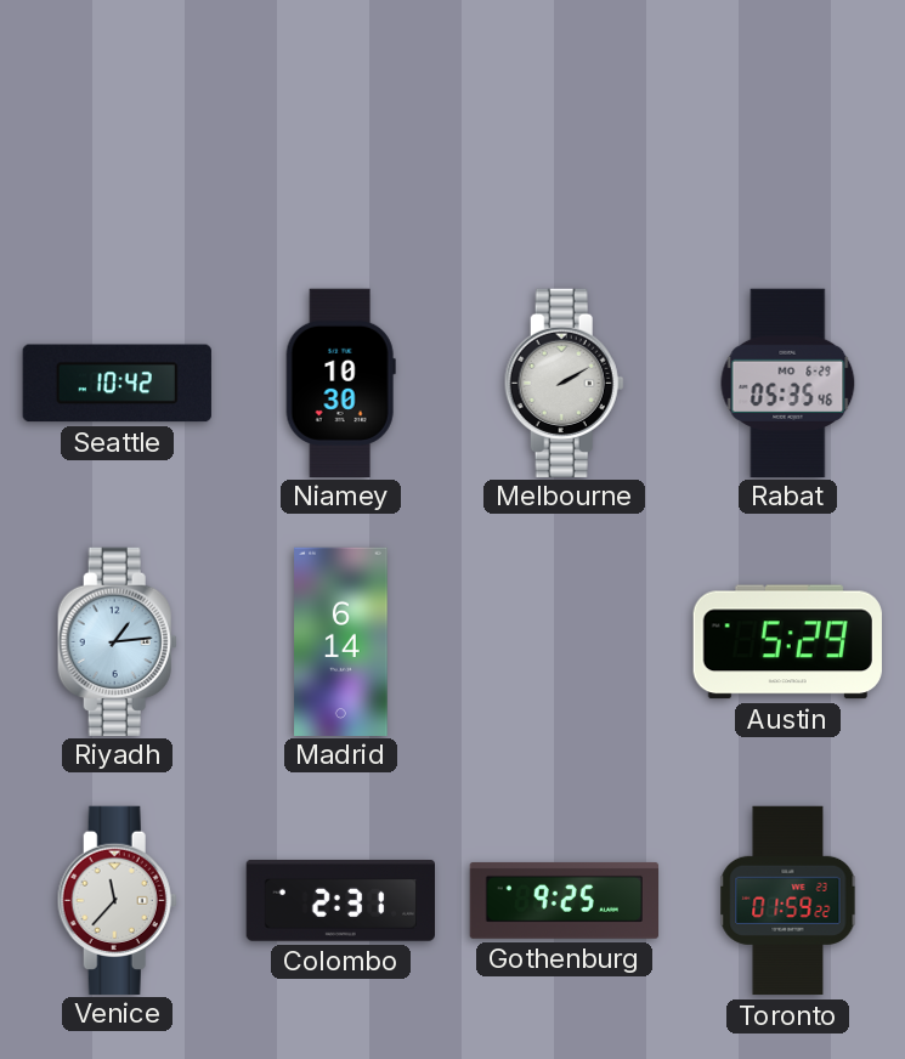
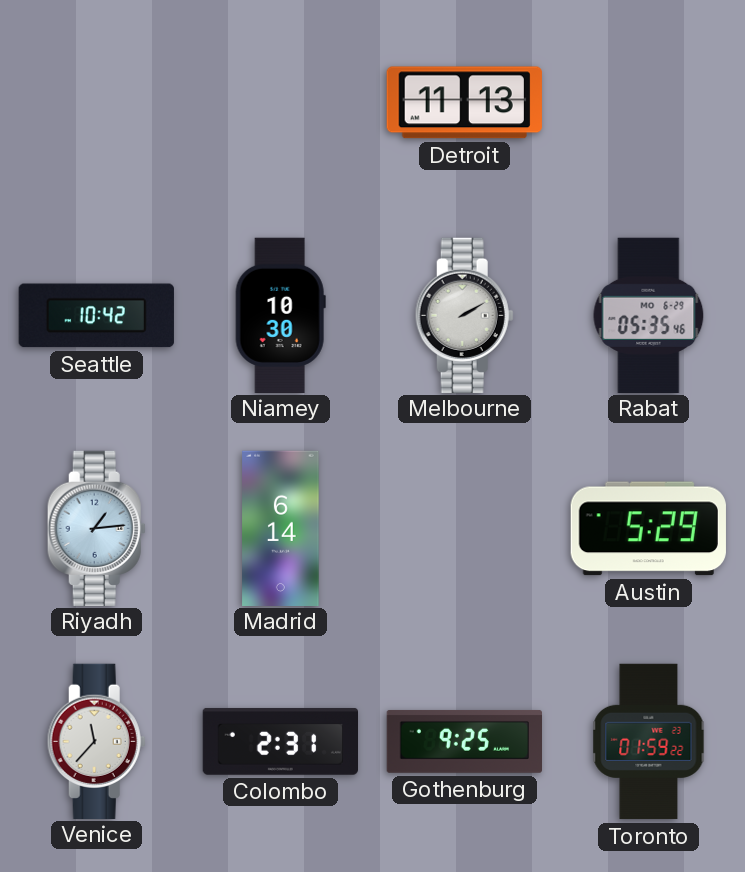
Detroit: none -> 11:13 (464, 103)
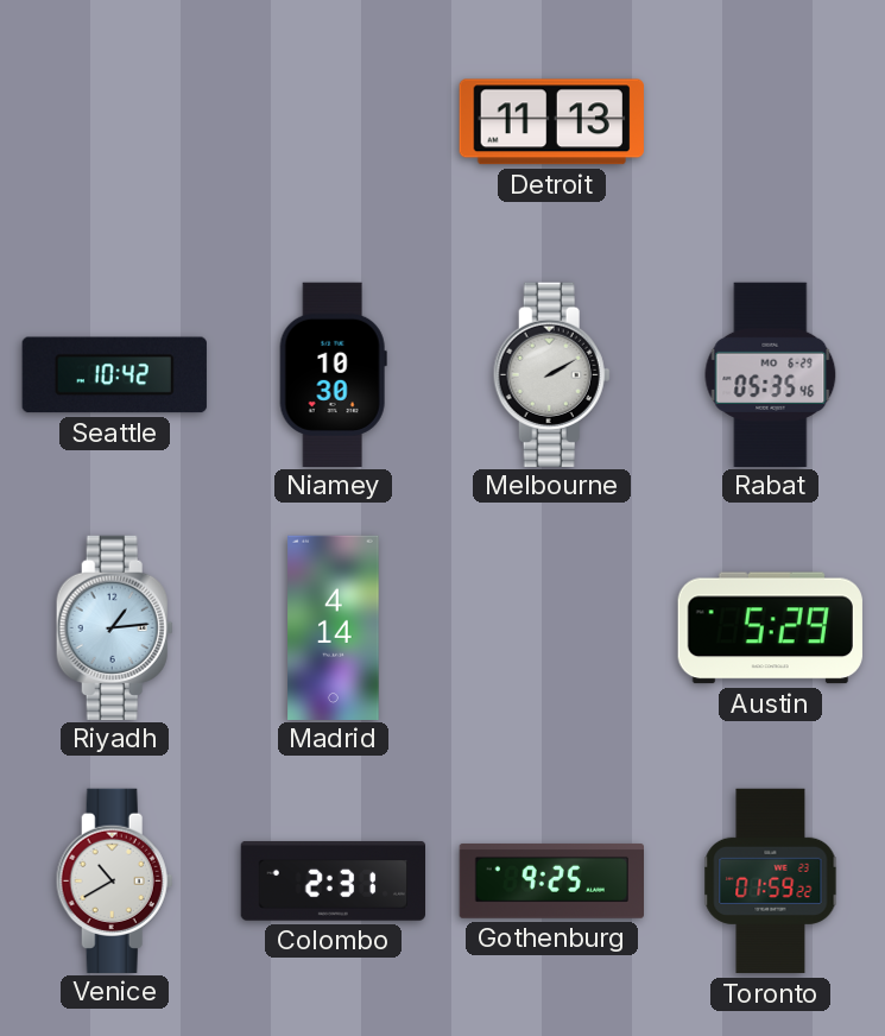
Madrid: 6:14 -> 4:14 (334, 627)
Venice: 11:37 -> 10:40 (114, 880)
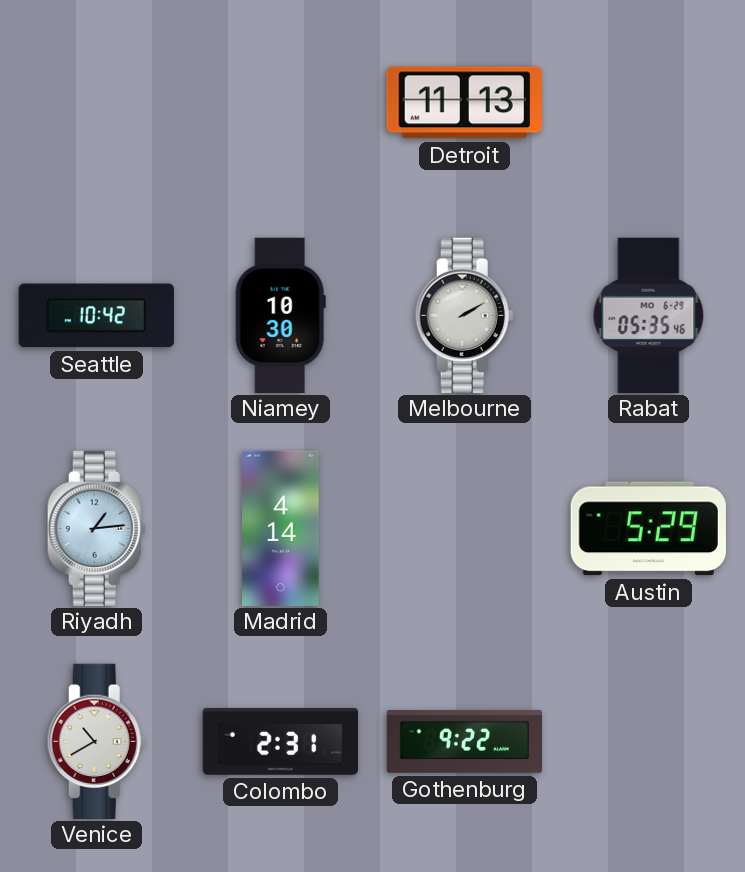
Gothenburg: 9:25 -> 9:22 (464, 742)
Toronto: 01:59 -> none (771, 882)
